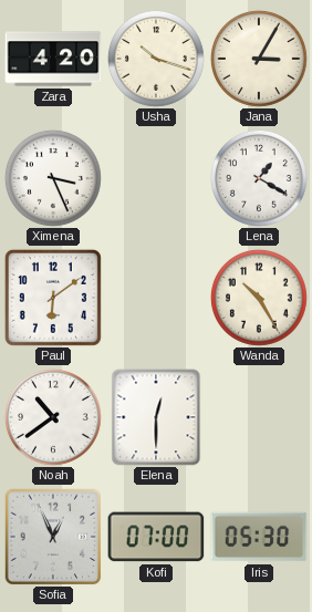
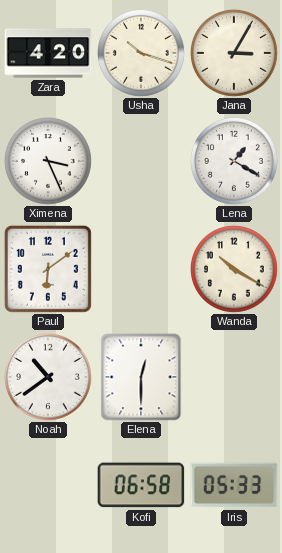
Wanda: 10:25 -> 10:20 (234, 269)
Sofia: 12:56 -> none (53, 537)
Kofi: 07:00 -> 06:58 (141, 485)
Iris: 05:30 -> 05:33 (234, 485)
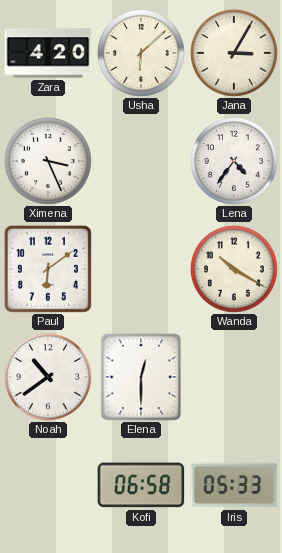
Usha: 10:18 -> 6:08 (141, 53)
Lena: 1:20 -> 4:36 (234, 161)
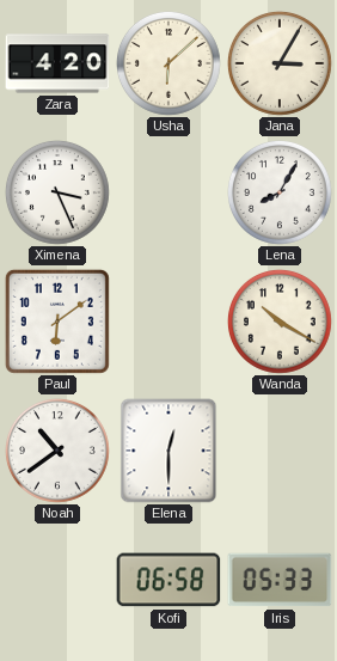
Lena: 4:36 -> 8:05 (280, 192)
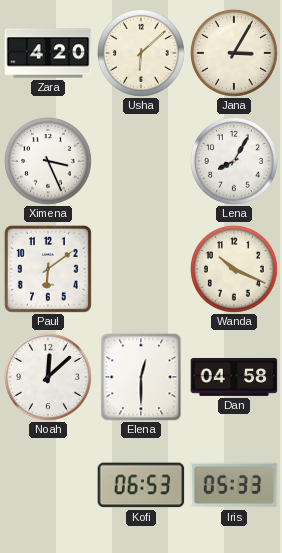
Wanda: 10:20 -> 10:19 (234, 269)
Noah: 10:39 -> 12:08 (48, 377)
Dan: none -> 04:58 (234, 377)
Kofi: 06:58 -> 06:53 (141, 485)
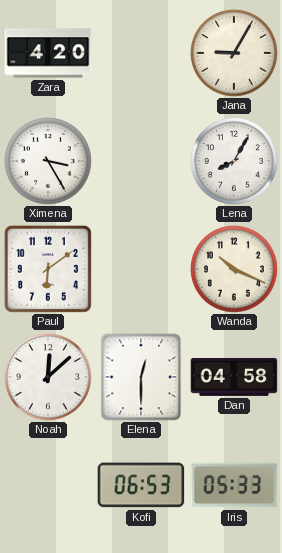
Usha: 6:08 -> none (141, 53)
Jana: 3:05 -> 9:05 (234, 53)
Ximena: 3:26 -> 3:25 (48, 161)
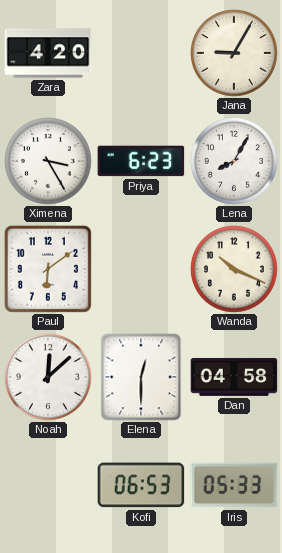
Priya: none -> 6:23 (141, 161)
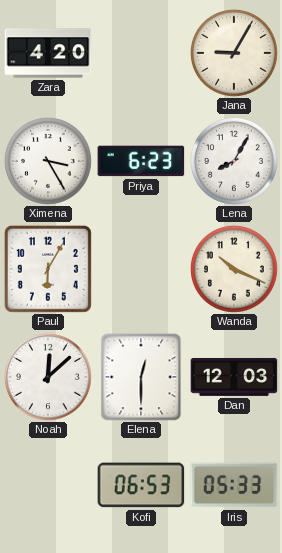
Paul: 6:09 -> 6:05 (48, 269)
Dan: 04:58 -> 12:03 (234, 377)
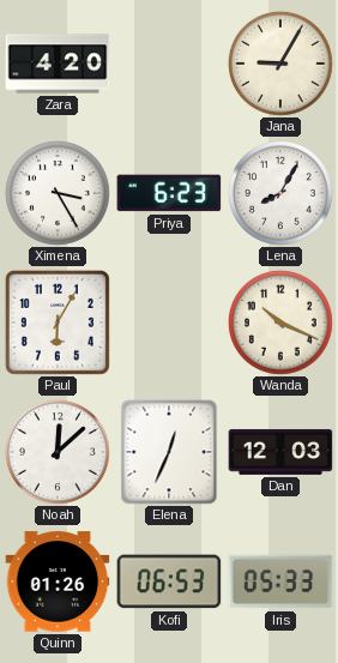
Elena: 12:30 -> 12:34 (169, 452)
Quinn: none -> 01:26 (58, 581)
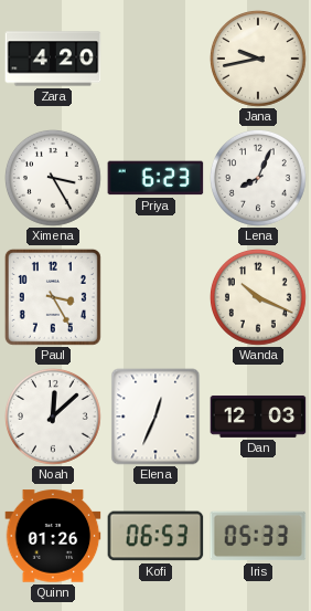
Jana: 9:05 -> 9:43 (258, 59)
Lena: 8:05 -> 8:04 (258, 178)
Paul: 6:05 -> 3:25 (53, 297)
